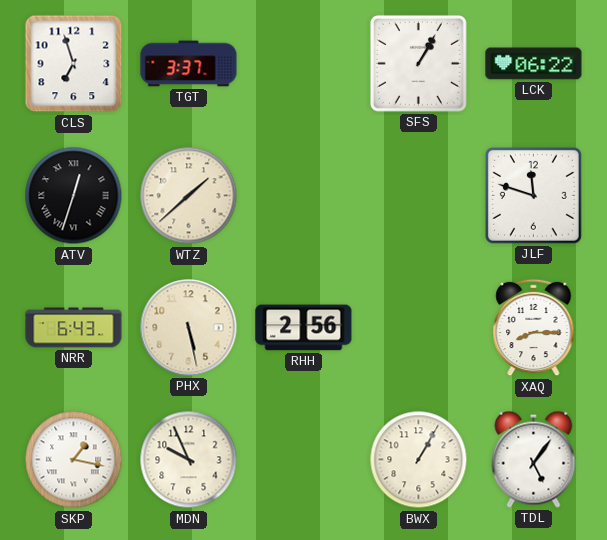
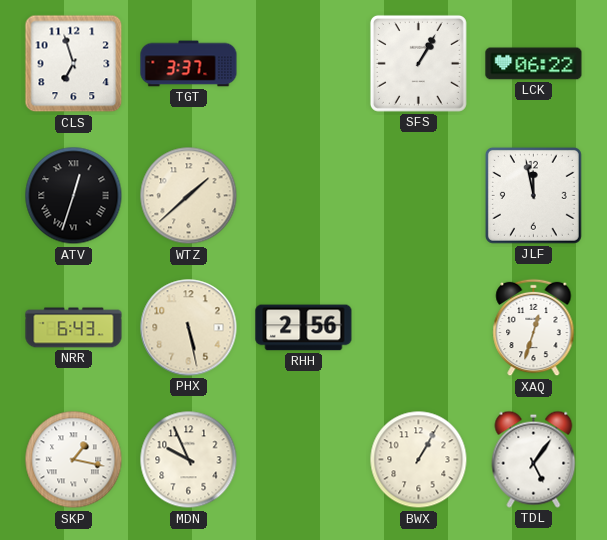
JLF: 11:48 -> 11:58 (533, 195)
XAQ: 8:15 -> 12:33 (534, 328)
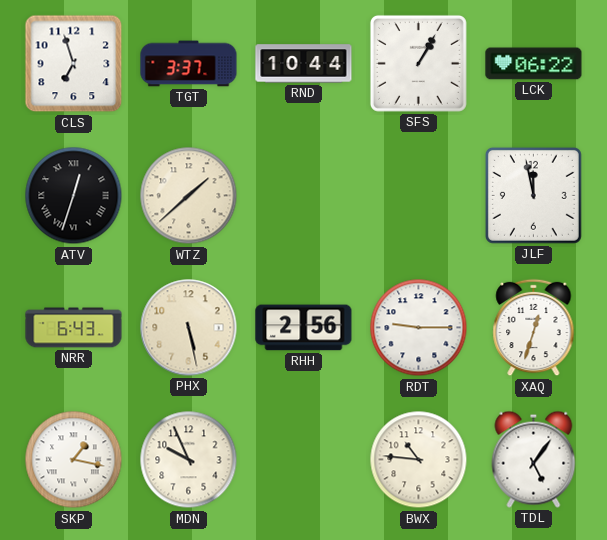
RND: none -> 10:44 (304, 64)
RDT: none -> 9:15 (419, 328)
BWX: 1:05 -> 10:46 (419, 460)
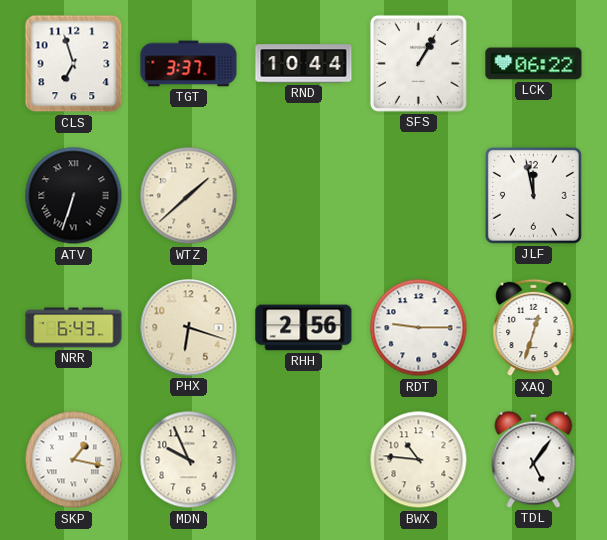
ATV: 12:33 -> 6:33 (74, 196)
PHX: 5:28 -> 6:18 (189, 328)
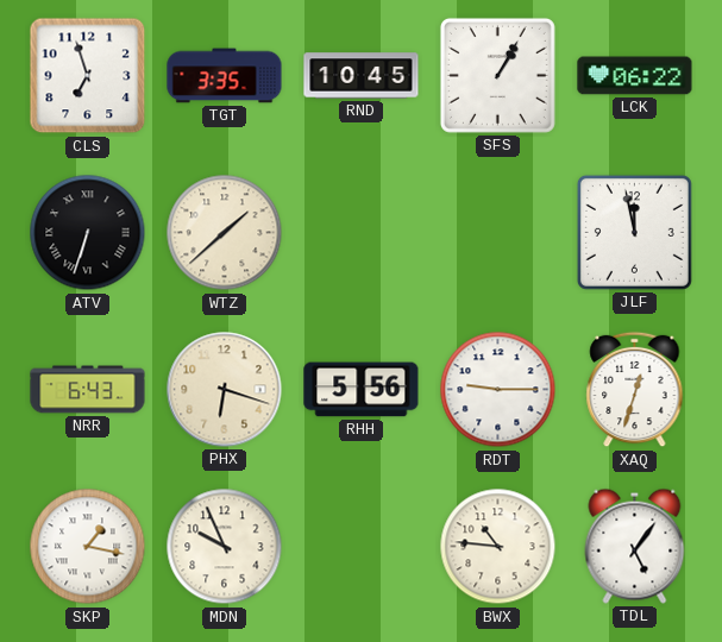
TGT: 3:37 -> 3:35 (225, 76)
RND: 10:44 -> 10:45 (362, 76)
RHH: 2:56 -> 5:56 (362, 390)
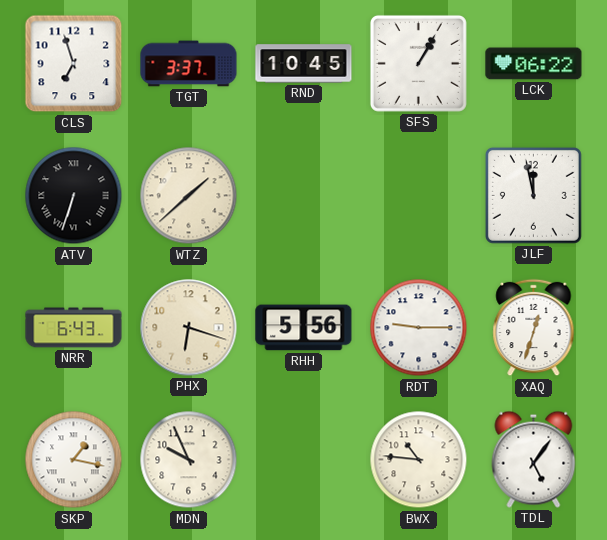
TGT: 3:35 -> 3:37 (189, 64)
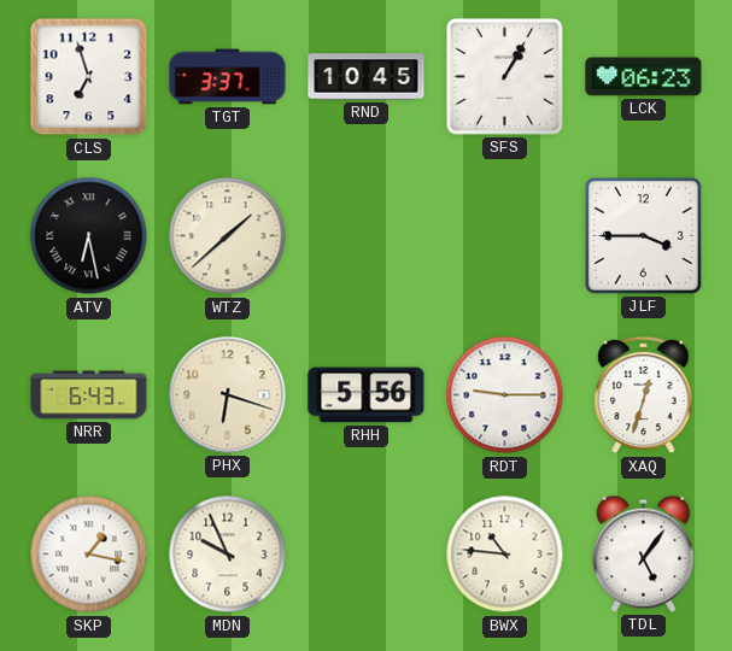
LCK: 06:22 -> 06:23 (644, 77)
ATV: 6:33 -> 6:28 (89, 236)
JLF: 11:58 -> 3:45 (643, 235)
